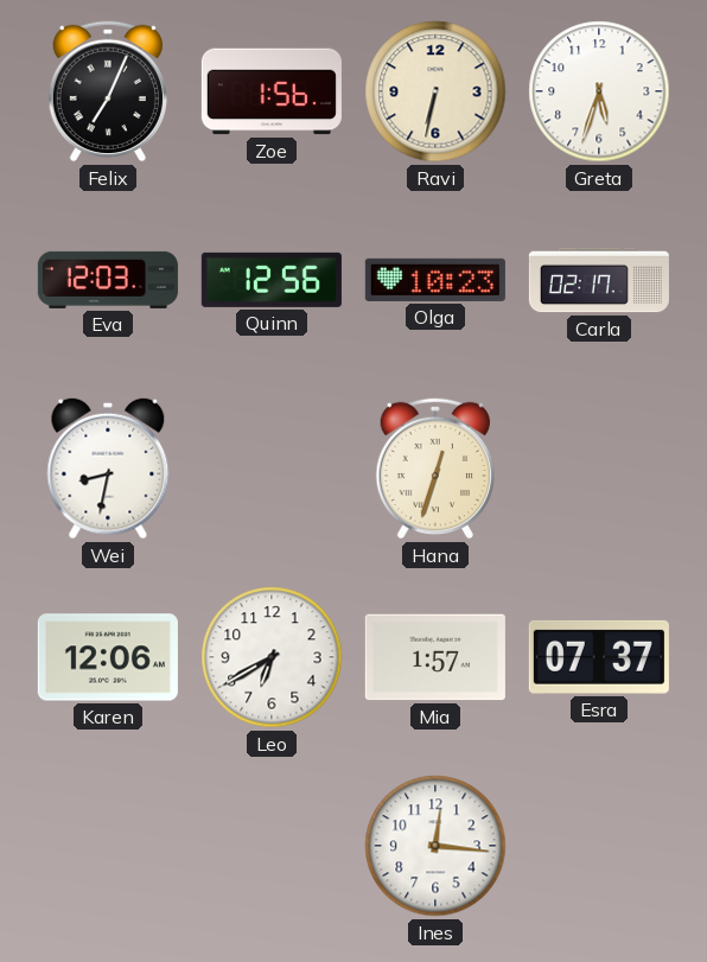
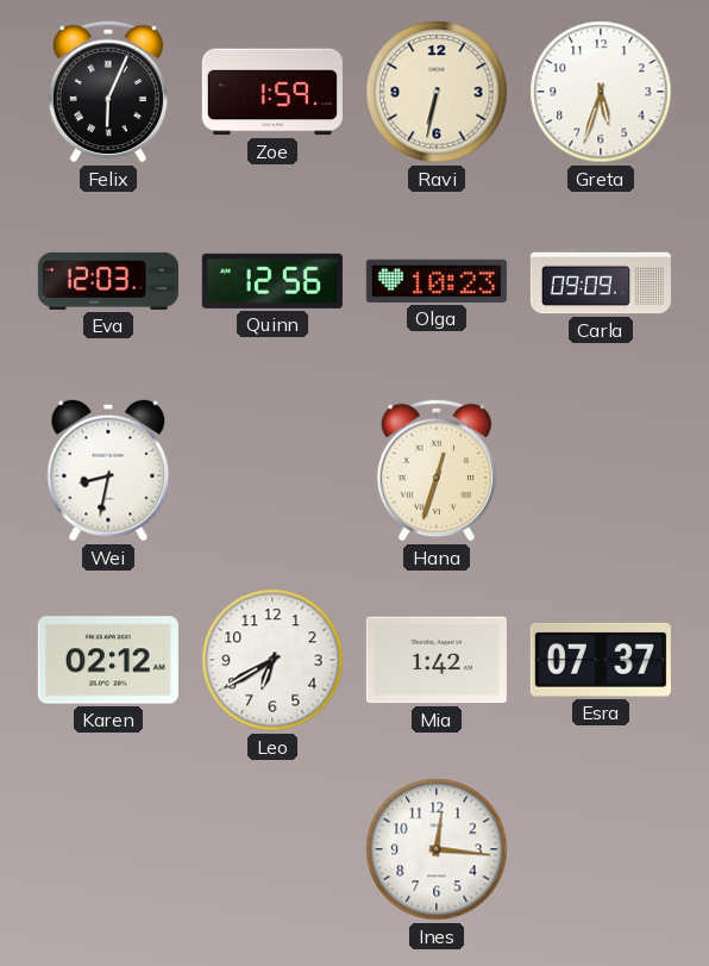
Felix: 7:04 -> 6:04 (107, 92)
Zoe: 1:56 -> 1:59 (272, 92)
Carla: 02:17 -> 09:09 (601, 281)
Karen: 12:06 -> 02:12 (108, 660)
Mia: 1:57 -> 1:42 (437, 660)
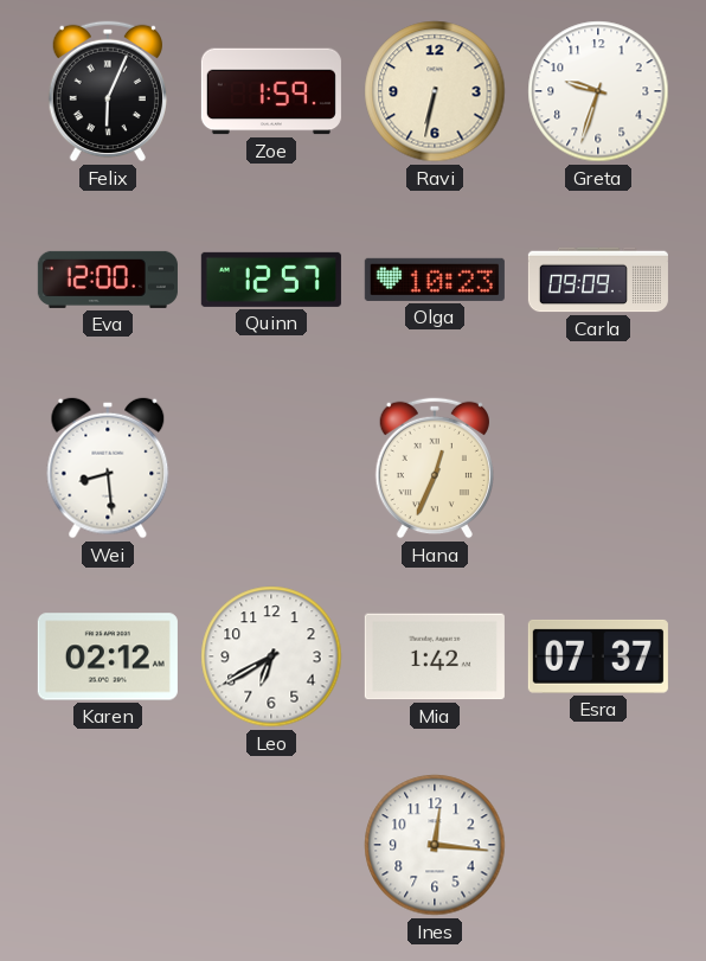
Greta: 5:33 -> 9:33 (598, 91)
Eva: 12:03 -> 12:00 (108, 280)
Quinn: 12:56 -> 12:57 (271, 280)
Wei: 8:32 -> 8:29 (108, 468)
Hana: 12:33 -> 12:34 (434, 468)
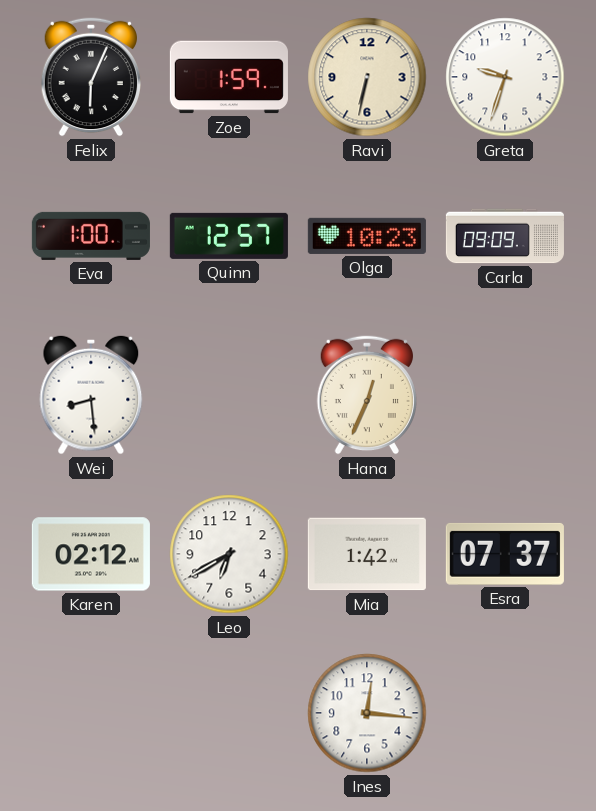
Eva: 12:00 -> 1:00 (91, 236)
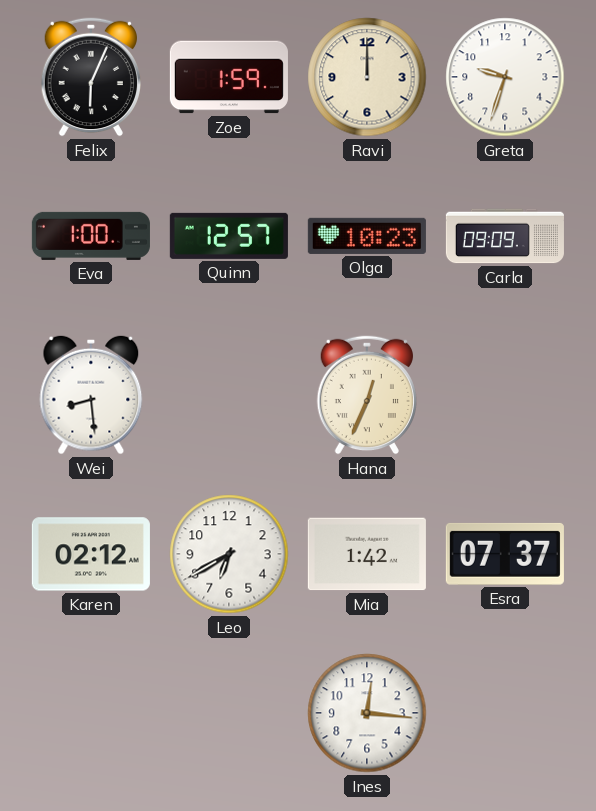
Ravi: 6:32 -> 12:00 (367, 77)
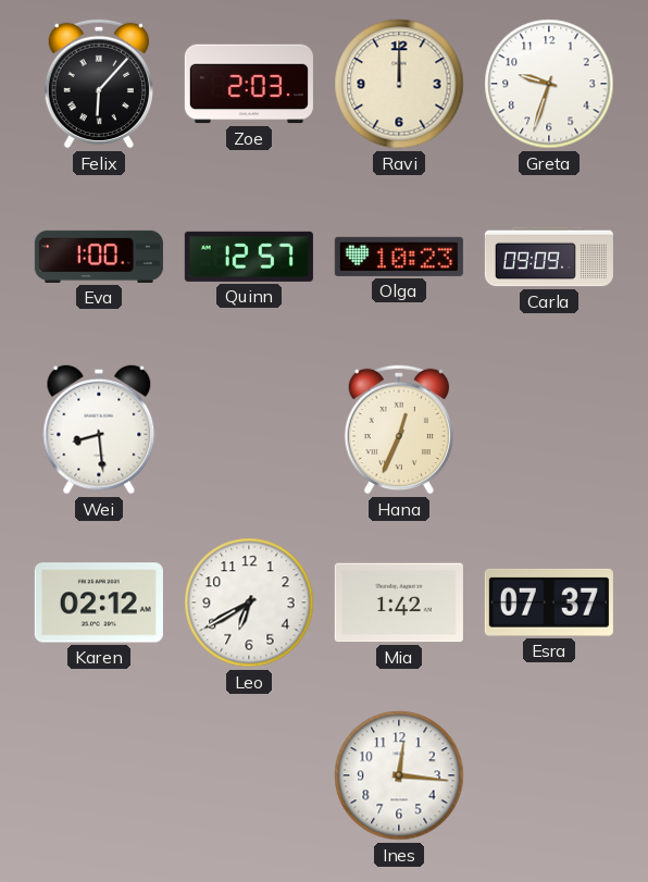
Felix: 6:04 -> 6:07 (98, 84)
Zoe: 1:59 -> 2:03 (249, 84)
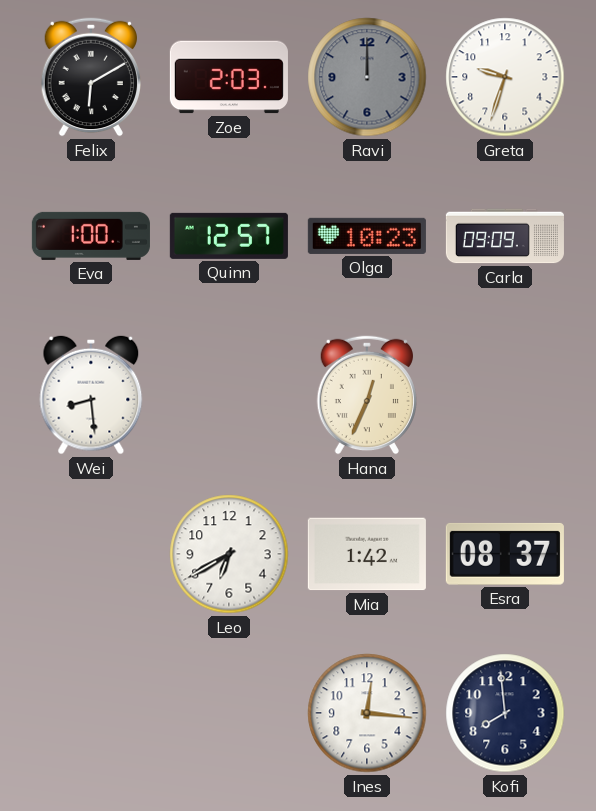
Felix: 6:07 -> 6:10 (90, 77)
Ravi dial: cream -> grey (367, 77)
Karen: 02:12 -> none (99, 603)
Esra: 07:37 -> 08:37 (505, 554)
Kofi: none -> 7:59 (505, 713)
